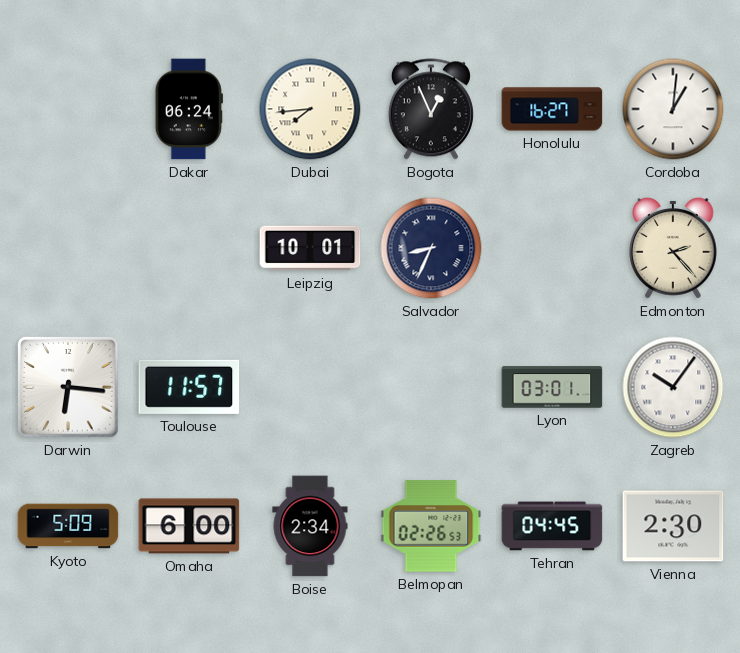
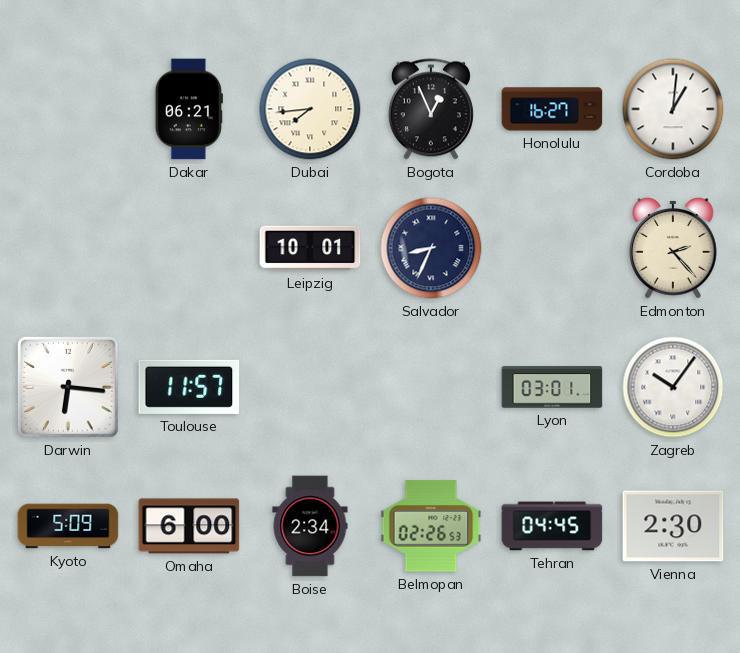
Dakar: 06:24 -> 06:21 (189, 109)
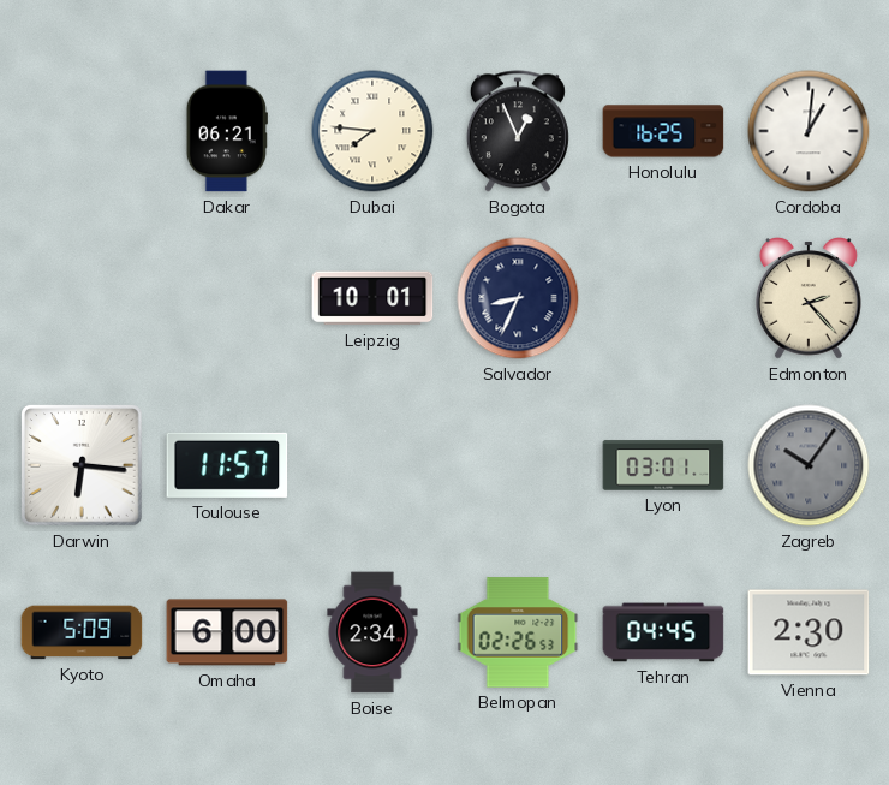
Dubai: 7:44 -> 7:46 (372, 131)
Honolulu: 16:27 -> 16:25 (663, 131)
Zagreb dial: white -> grey (809, 465)
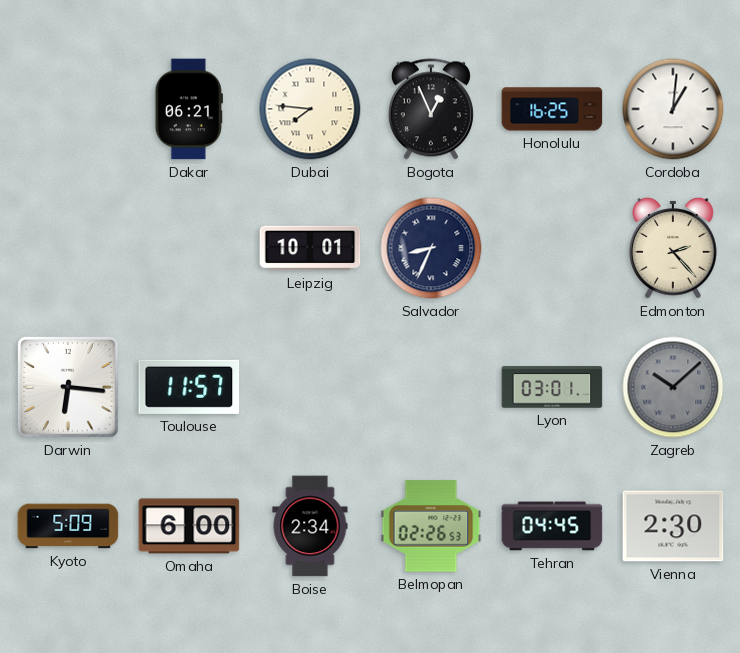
Zagreb: 10:06 -> 10:08 (673, 387)
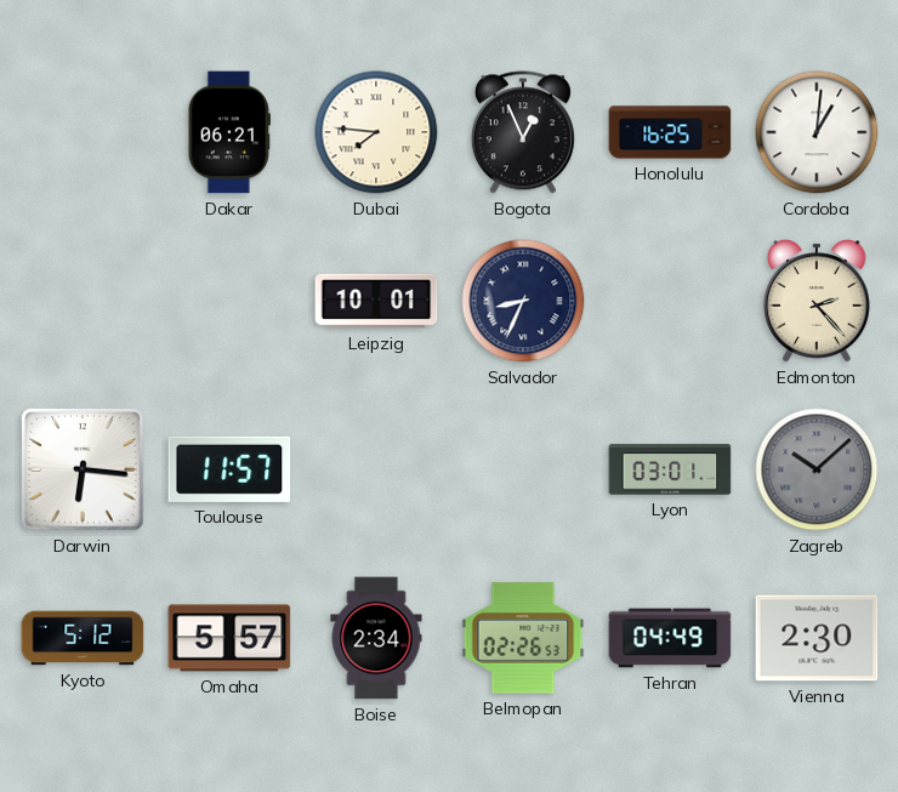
Kyoto: 5:09 -> 5:12 (83, 638)
Omaha: 6:00 -> 5:57 (229, 638)
Tehran: 04:45 -> 04:49 (670, 638)
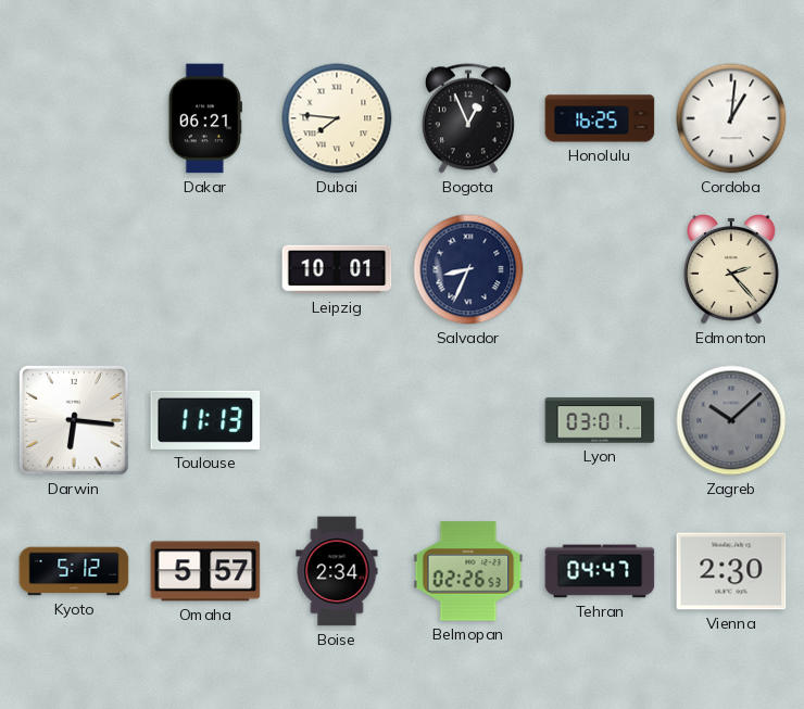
Toulouse: 11:57 -> 11:13 (205, 420)
Tehran: 04:49 -> 04:47 (600, 571)
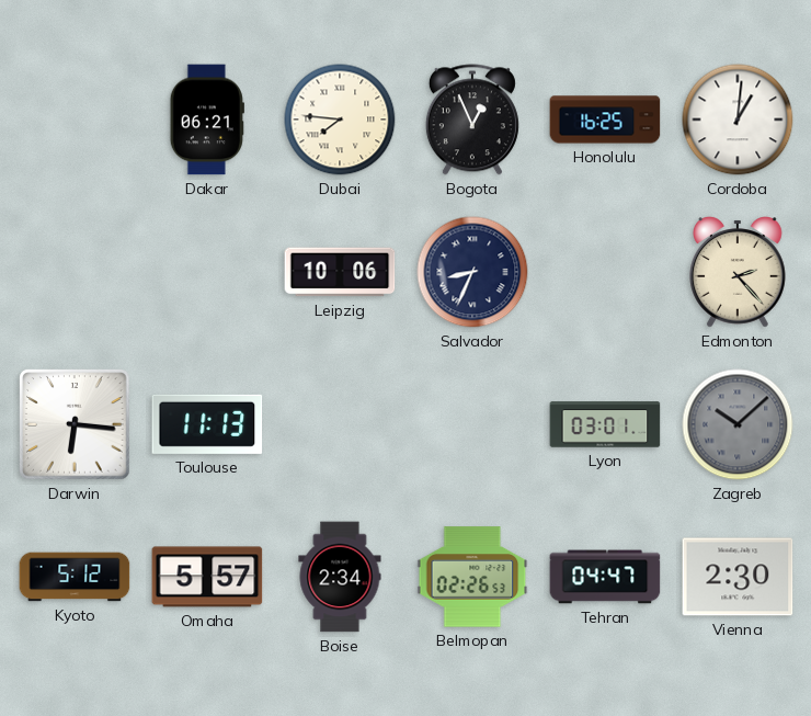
Leipzig: 10:01 -> 10:06 (340, 272)
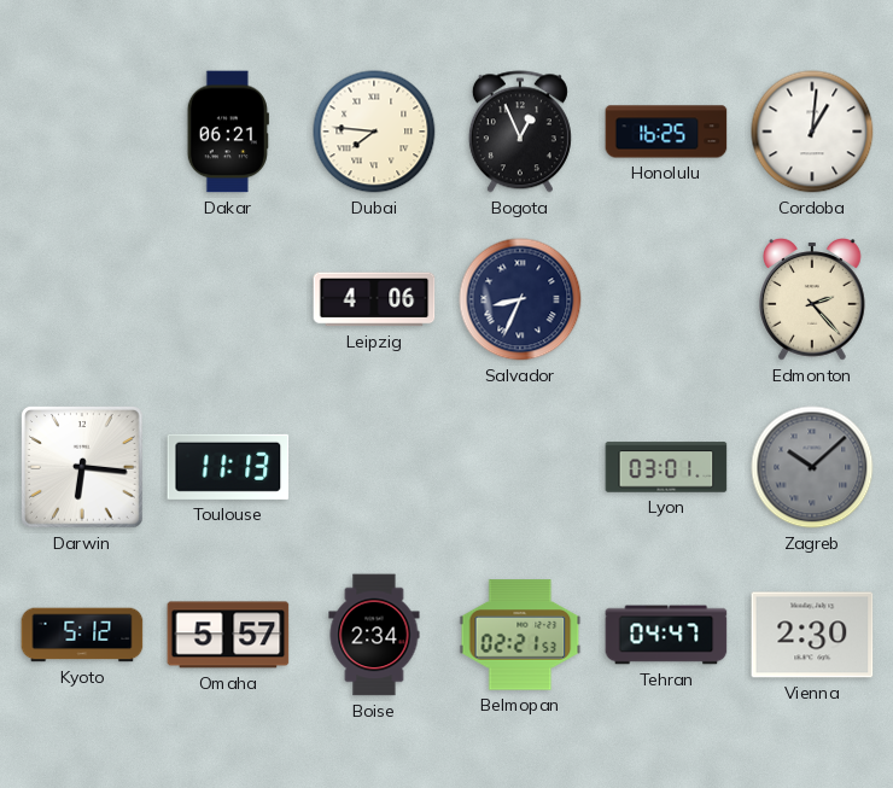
Leipzig: 10:06 -> 4:06 (374, 299)
Belmopan: 02:26 -> 02:21 (520, 635)
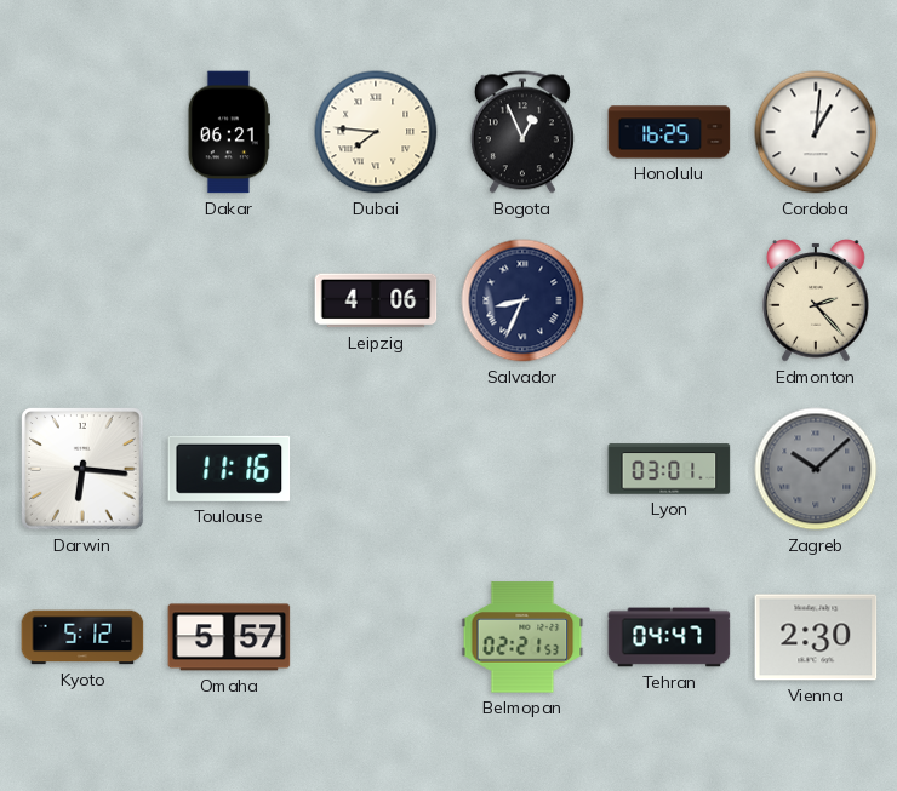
Toulouse: 11:13 -> 11:16 (229, 469)
Boise: 2:34 -> none (374, 635)
